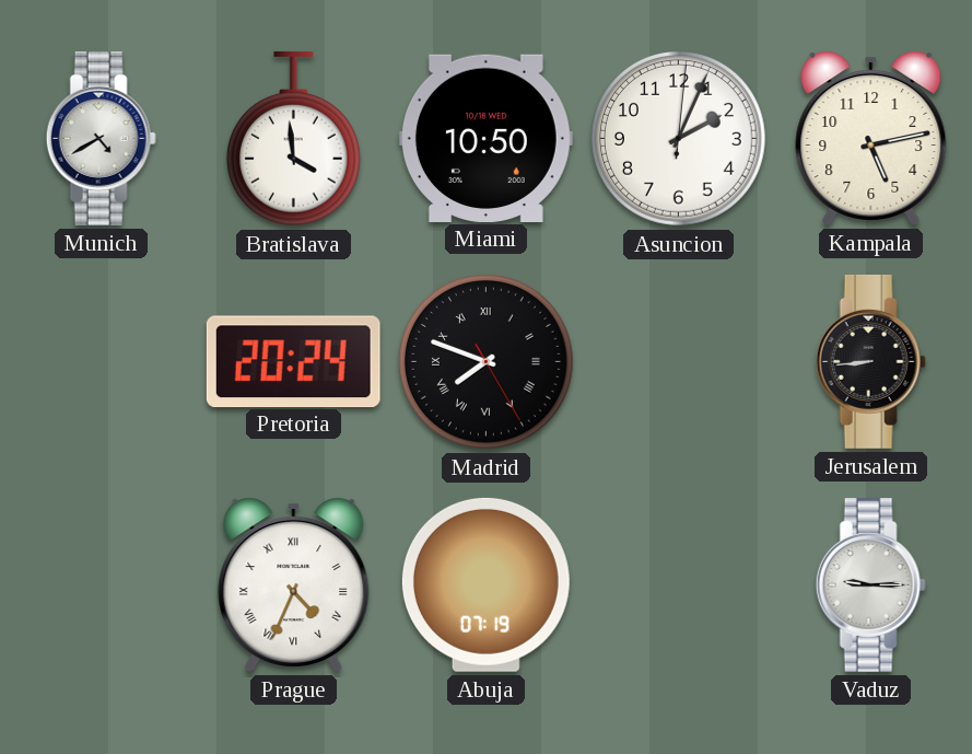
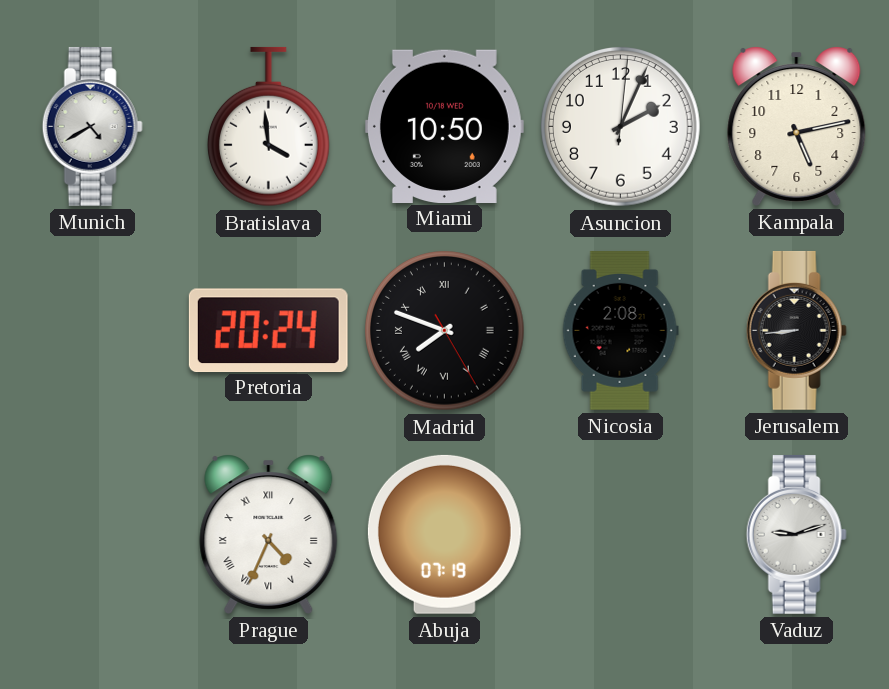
Nicosia: none -> 2:08 (620, 330)
Vaduz: 9:15 -> 9:12 (796, 534)
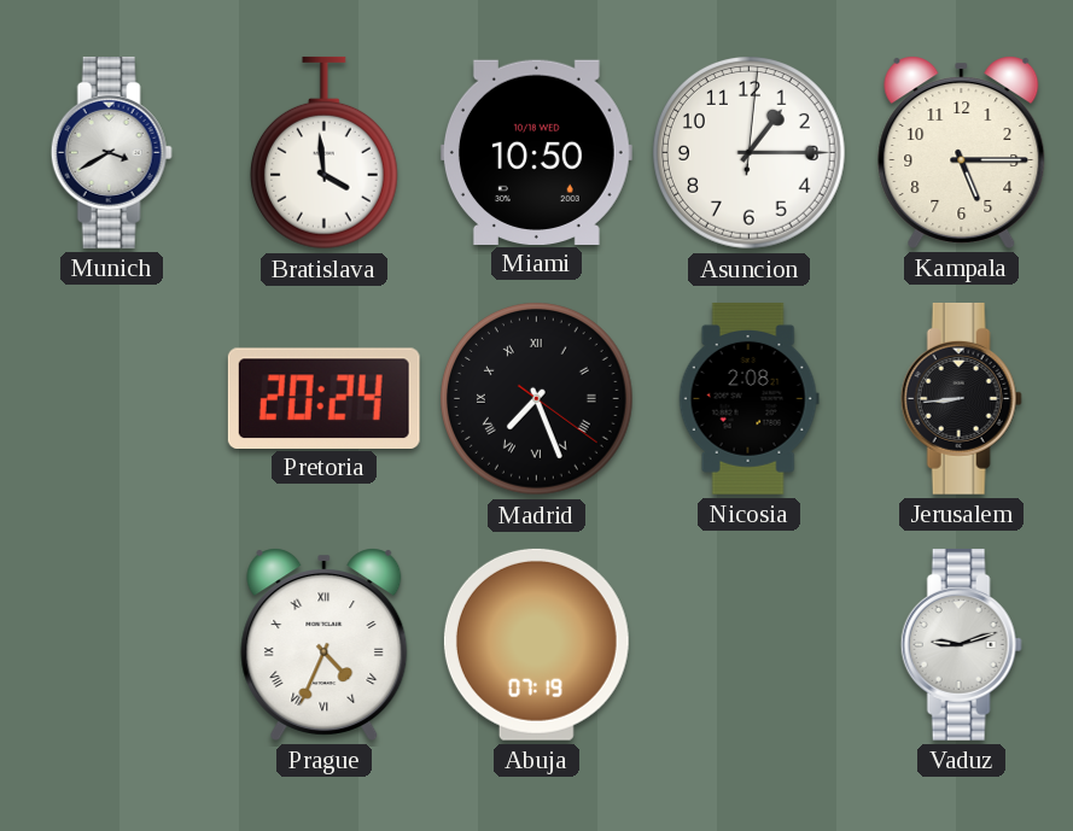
Munich: 4:40 -> 3:40 (111, 152)
Asuncion: 2:04 -> 1:15 (750, 153)
Kampala: 5:13 -> 5:15 (962, 152)
Madrid: 7:48 -> 7:26 (537, 399)
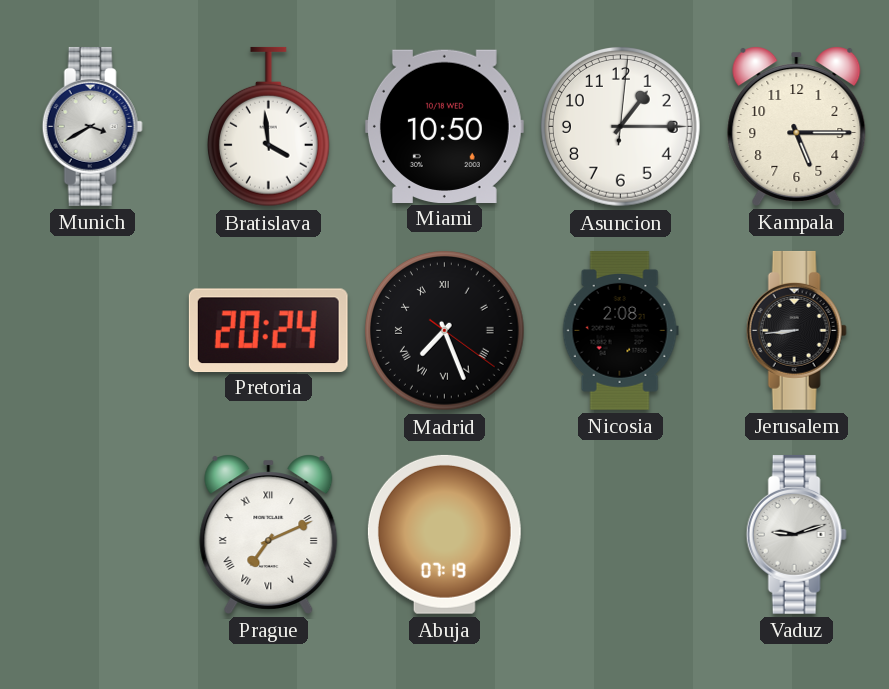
Prague: 4:34 -> 7:11 (269, 534)
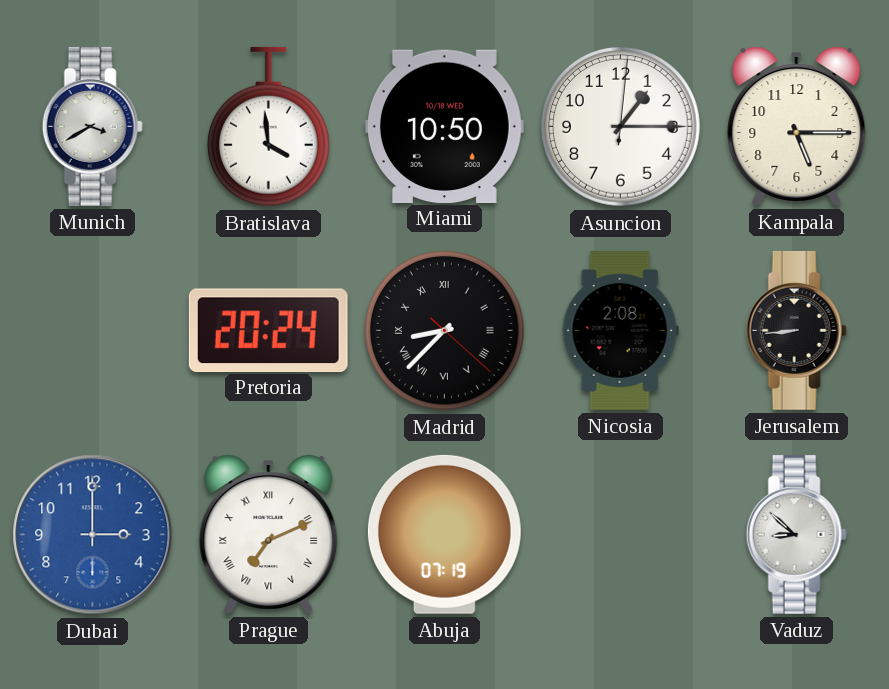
Madrid: 7:26 -> 8:37 (445, 331)
Dubai: none -> 3:00 (93, 535)
Vaduz: 9:12 -> 8:52 (796, 534)
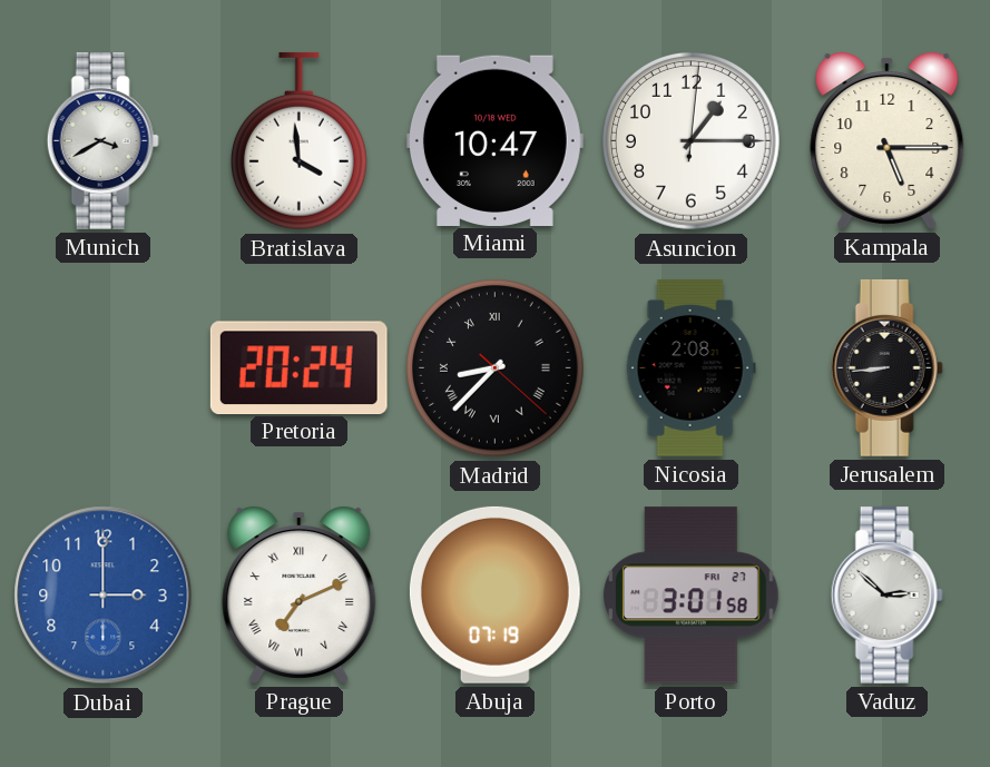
Miami: 10:50 -> 10:47 (494, 140)
Porto: none -> 3:01 (692, 596)
Vaduz: 8:52 -> 2:52 (886, 594)
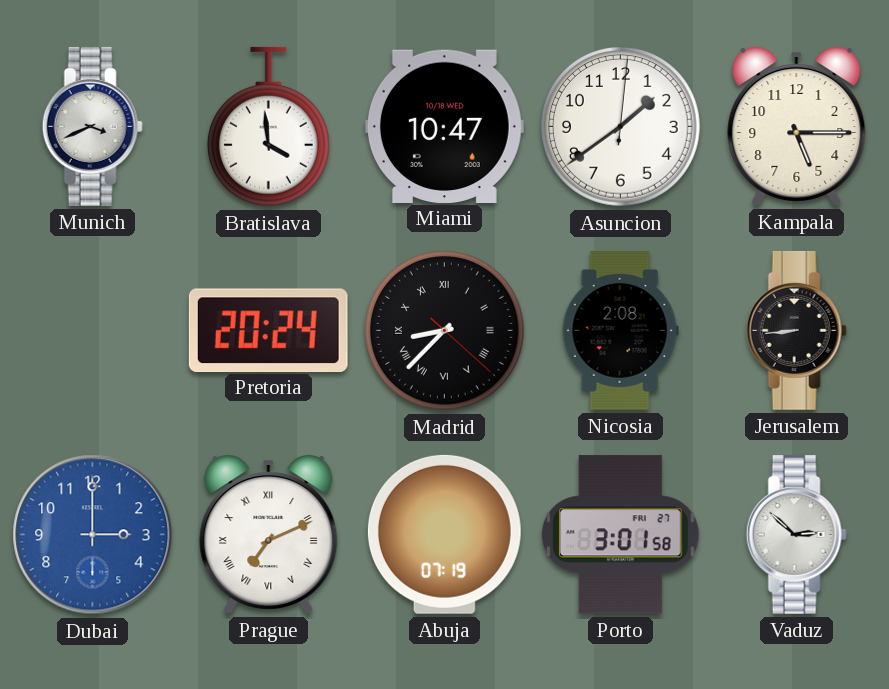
Munich: 3:40 -> 3:41 (92, 126)
Asuncion: 1:15 -> 1:39 (621, 127)
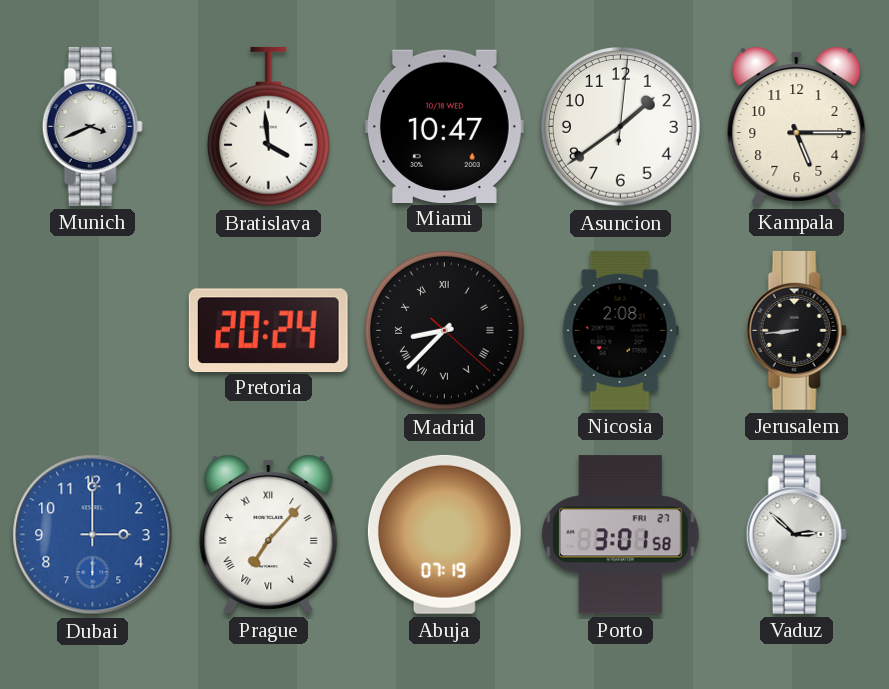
Prague: 7:11 -> 7:07 (269, 534)
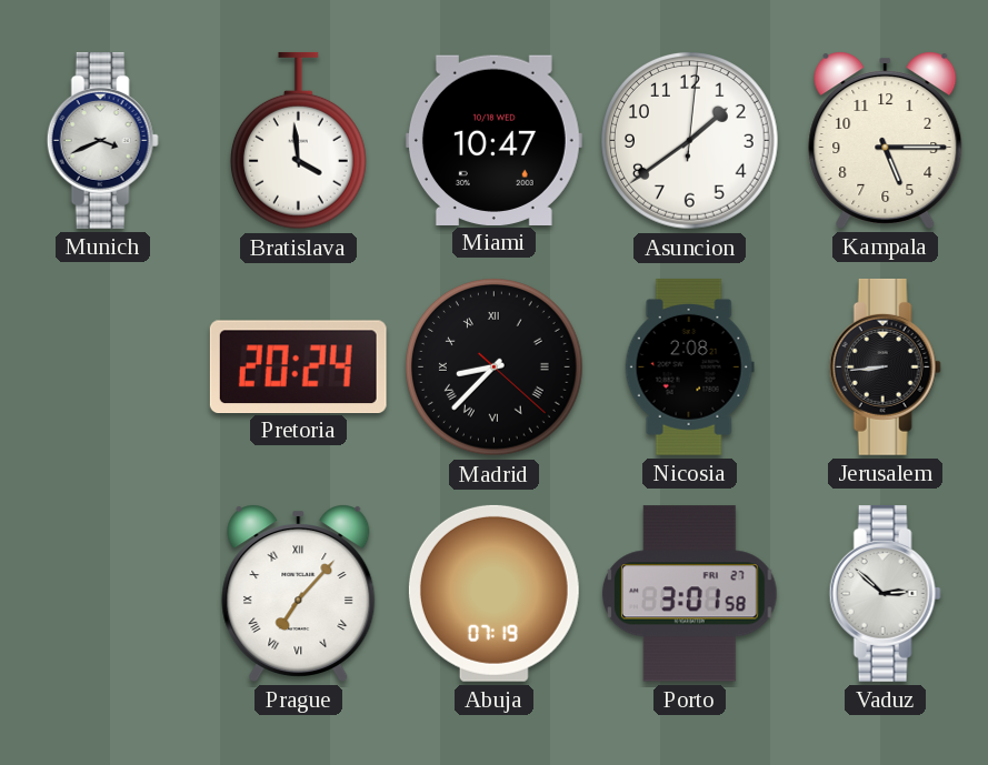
Dubai: 3:00 -> none (93, 535)
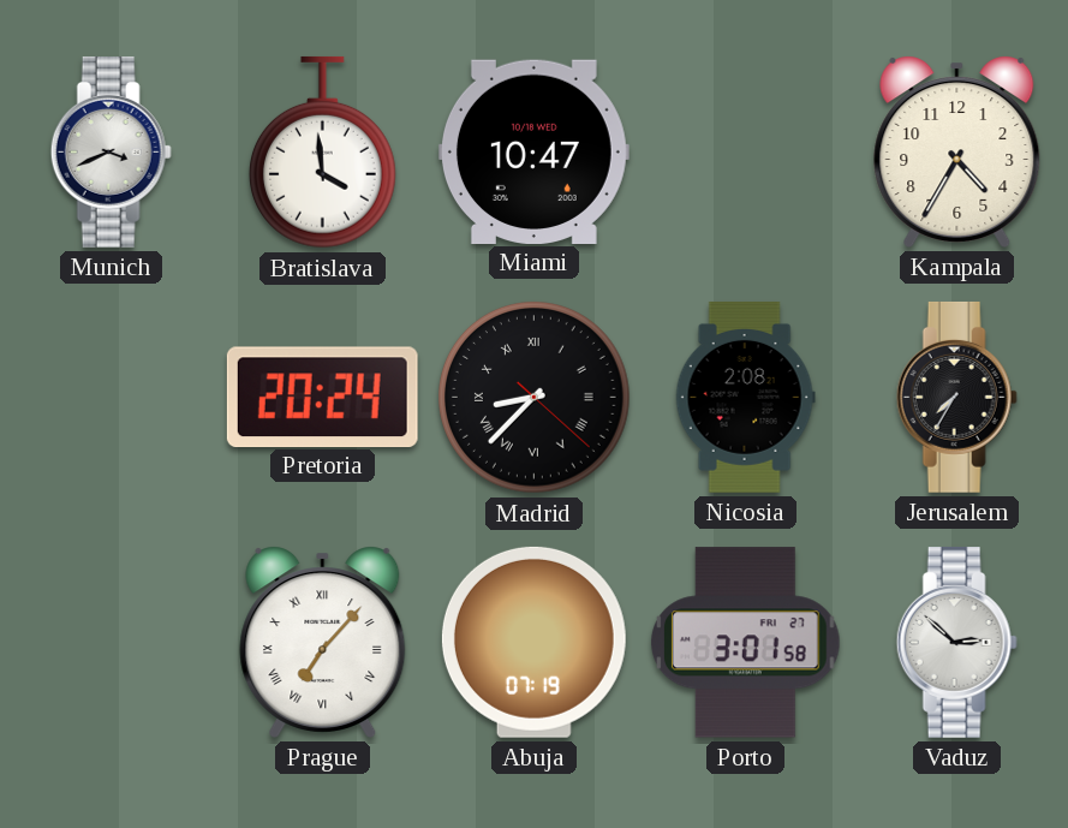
Asuncion: 1:39 -> none (690, 141)
Kampala: 5:15 -> 4:35 (957, 151)
Jerusalem: 8:44 -> 7:35 (956, 397)
